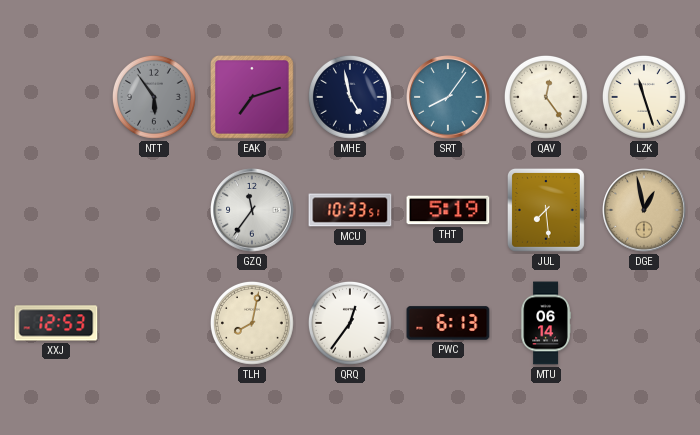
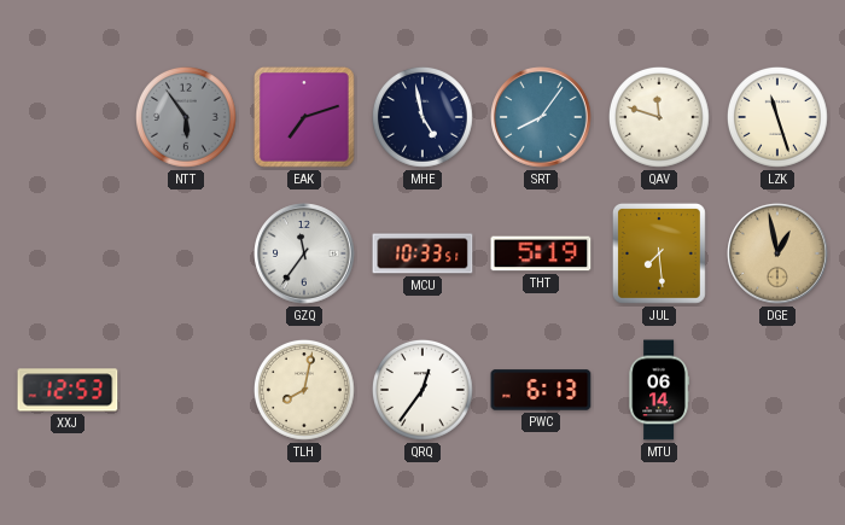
QAV: 12:24 -> 11:48 (659, 117)
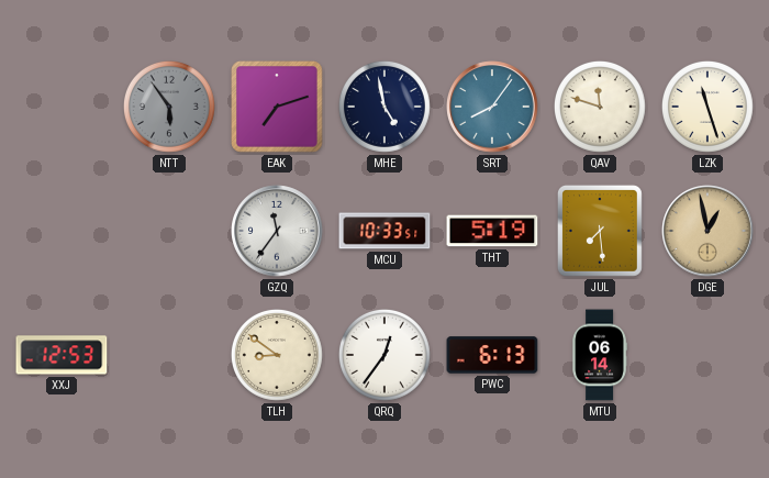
TLH: 8:02 -> 8:51 (277, 355)
